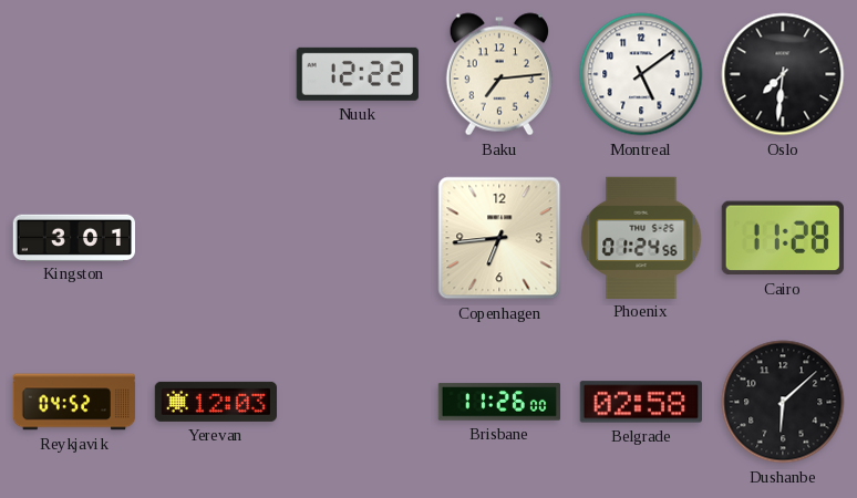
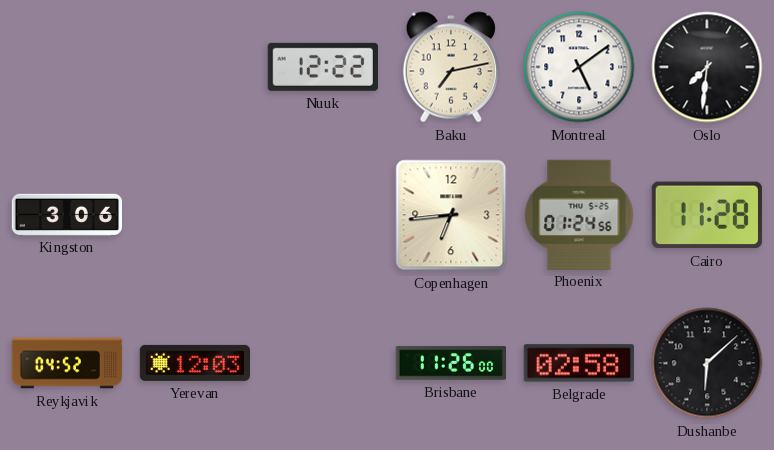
Baku: 7:14 -> 7:13 (451, 67)
Kingston: 3:01 -> 3:06 (66, 214)
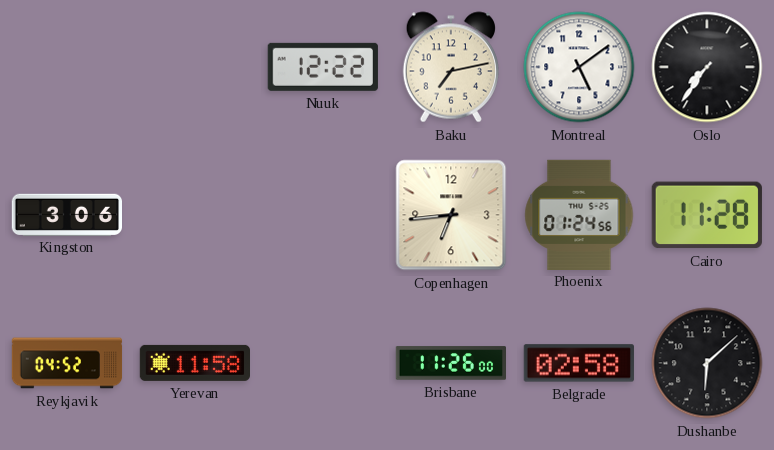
Oslo: 7:31 -> 7:36 (707, 67)
Yerevan: 12:03 -> 11:58 (194, 363)
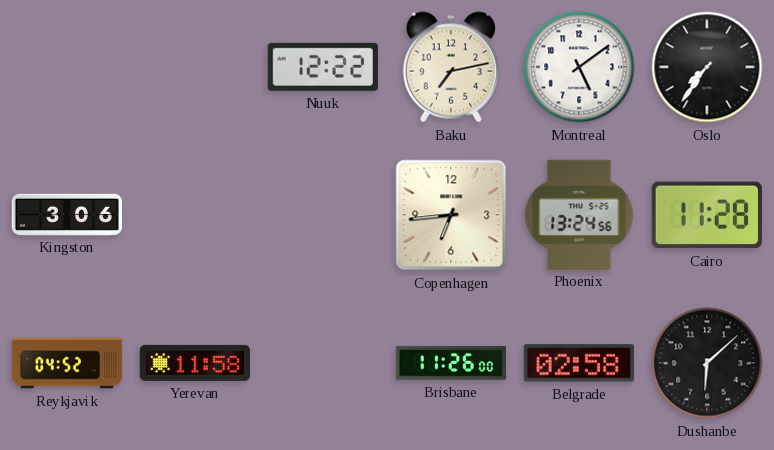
Phoenix: 01:24 -> 13:24 (579, 214)
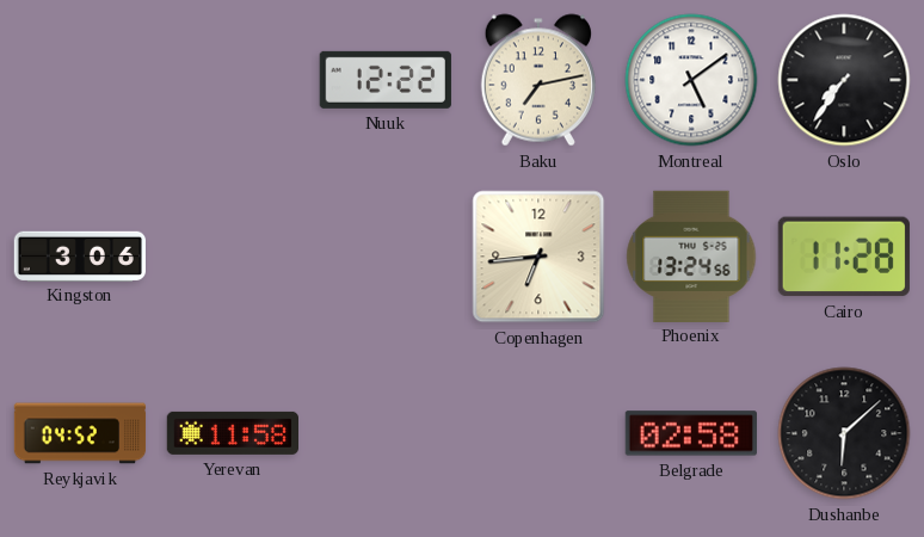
Brisbane: 11:26 -> none (450, 363)
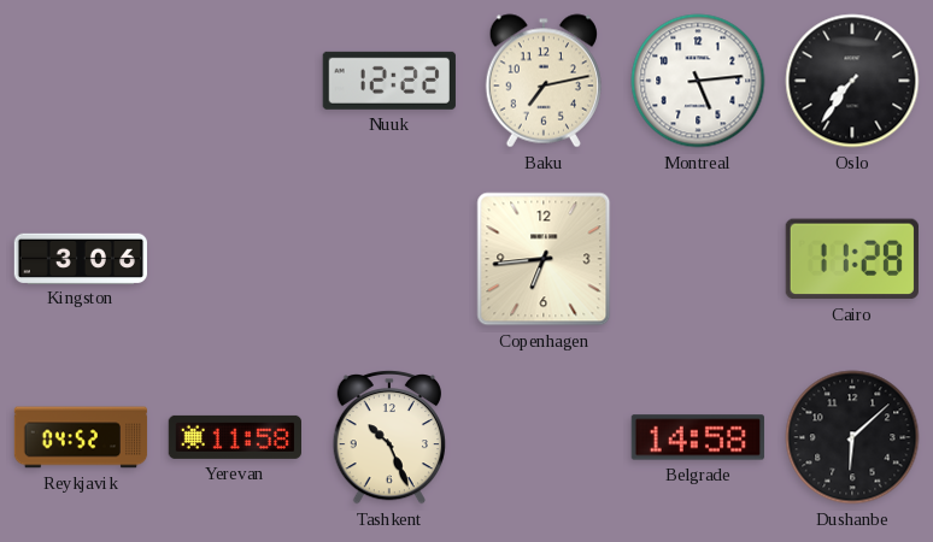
Montreal: 5:09 -> 5:14 (698, 81)
Phoenix: 13:24 -> none (691, 255)
Tashkent: none -> 10:26 (388, 437)
Belgrade: 02:58 -> 14:58 (698, 437)
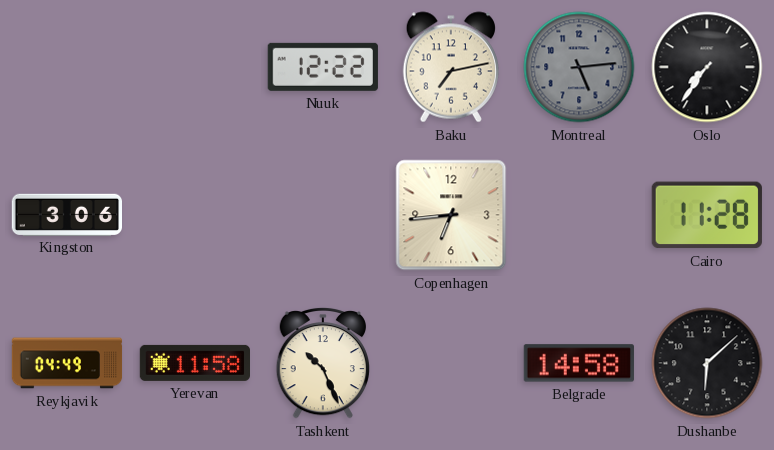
Montreal dial: white -> grey (579, 67)
Reykjavik: 04:52 -> 04:49 (67, 363)
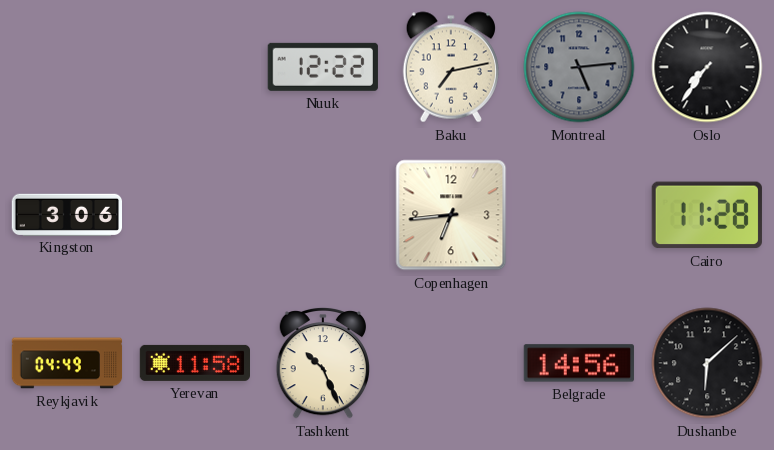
Belgrade: 14:58 -> 14:56 (579, 363)
